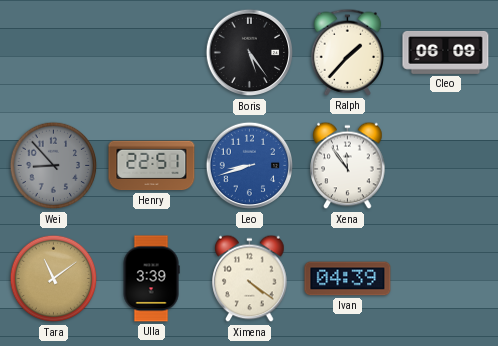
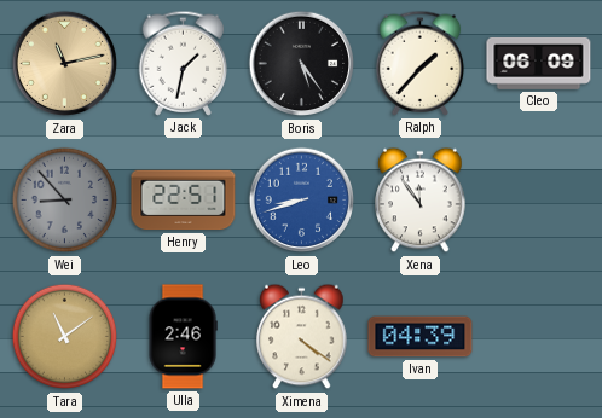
Zara: none -> 11:13 (65, 64)
Jack: none -> 1:32 (184, 63)
Ulla: 3:39 -> 2:46 (183, 337)
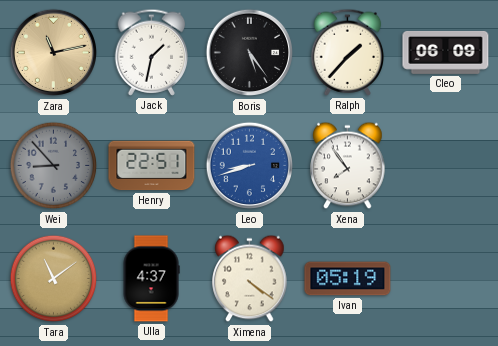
Xena: 11:54 -> 7:54 (348, 166)
Ulla: 2:46 -> 4:37 (151, 279)
Ivan: 04:39 -> 05:19 (348, 279)
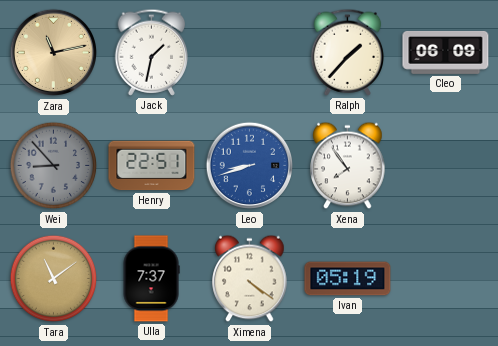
Boris: 5:24 -> none (250, 53)
Ulla: 4:37 -> 7:37 (151, 279)
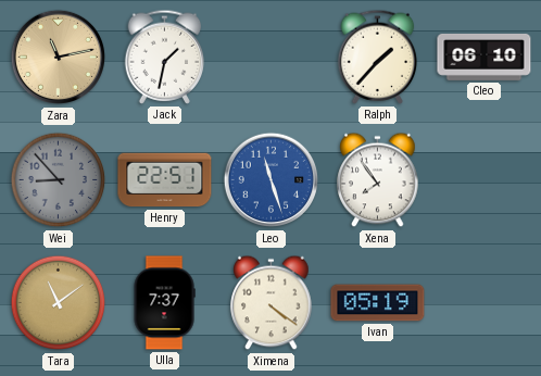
Cleo: 06:09 -> 06:10 (485, 57)
Leo: 8:42 -> 11:27 (272, 180)
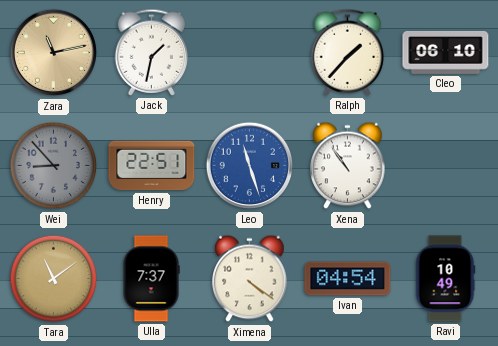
Xena: 7:54 -> 10:54 (348, 166)
Ivan: 05:19 -> 04:54 (348, 279)
Ravi: none -> 10:49 (445, 279)
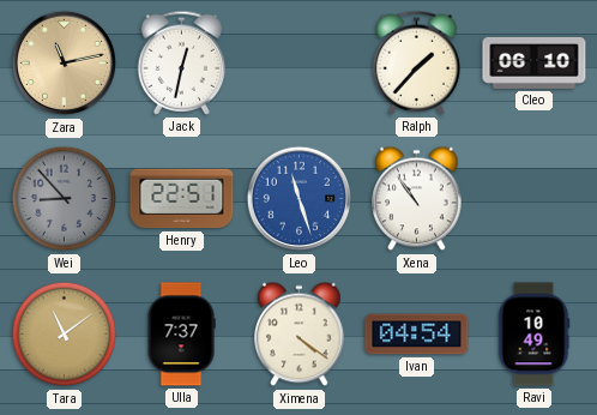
Jack: 1:32 -> 12:32 (182, 62)
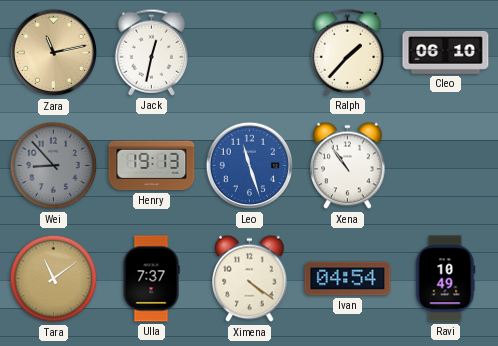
Henry: 22:51 -> 19:13 (152, 166)
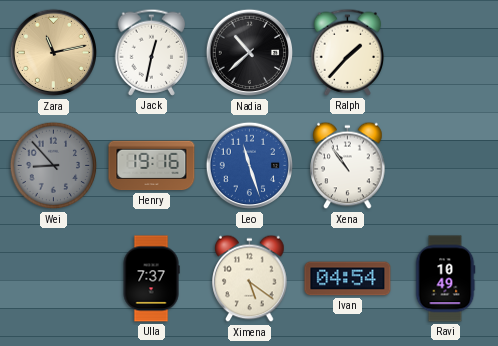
Nadia: none -> 10:38 (250, 53)
Cleo: 06:10 -> none (446, 52)
Henry: 19:13 -> 19:16 (152, 166)
Tara: 11:09 -> none (54, 279)
Ximena: 4:21 -> 5:21 (250, 279)
